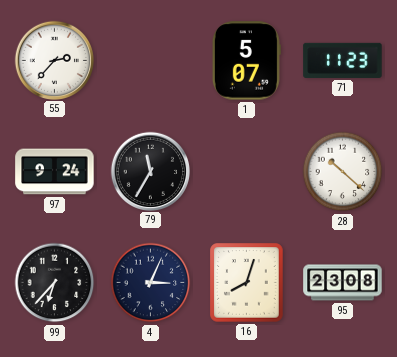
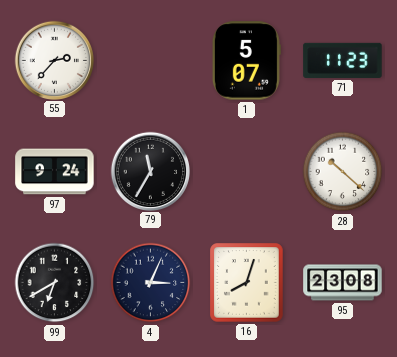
99: 6:37 -> 6:40 (55, 283)
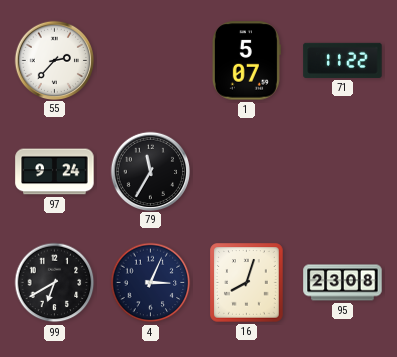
71: 11:23 -> 11:22 (343, 60)
28: 10:22 -> none (343, 172)
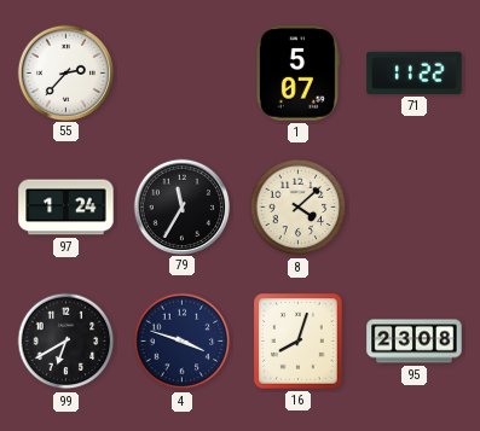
97: 9:24 -> 1:24 (66, 208)
8: none -> 4:08 (299, 208)
4: 3:04 -> 3:48 (183, 342)
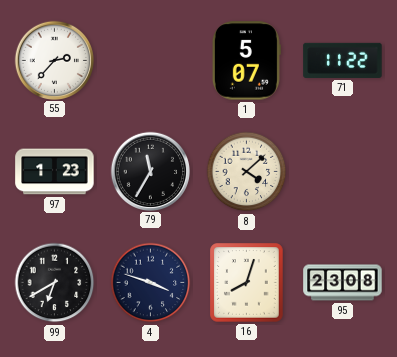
97: 1:24 -> 1:23 (55, 172)
